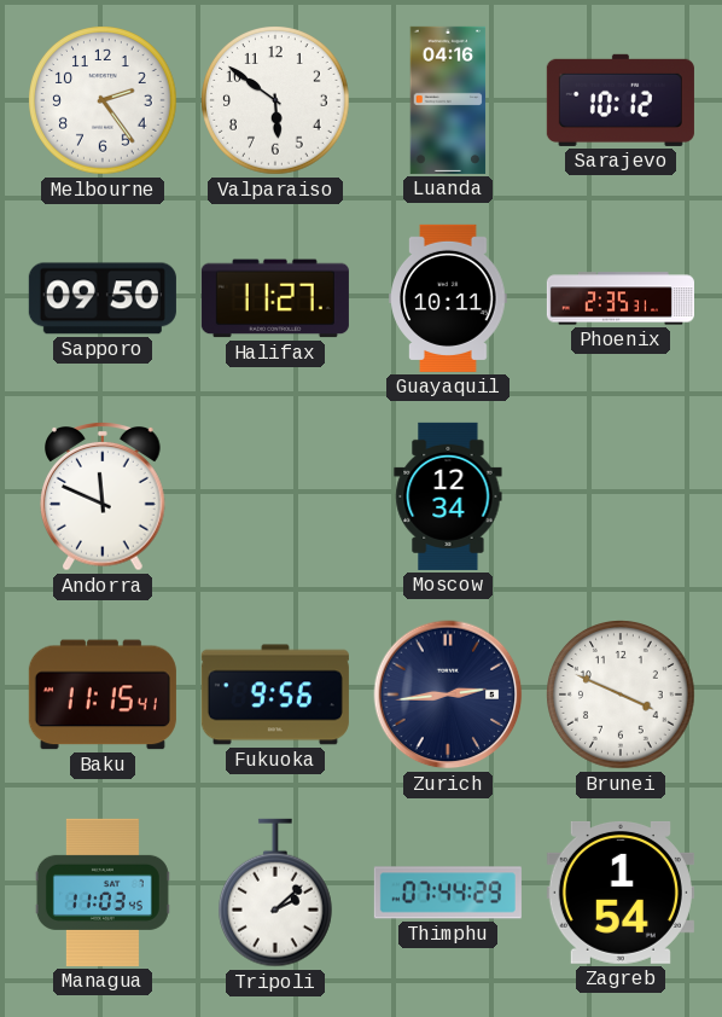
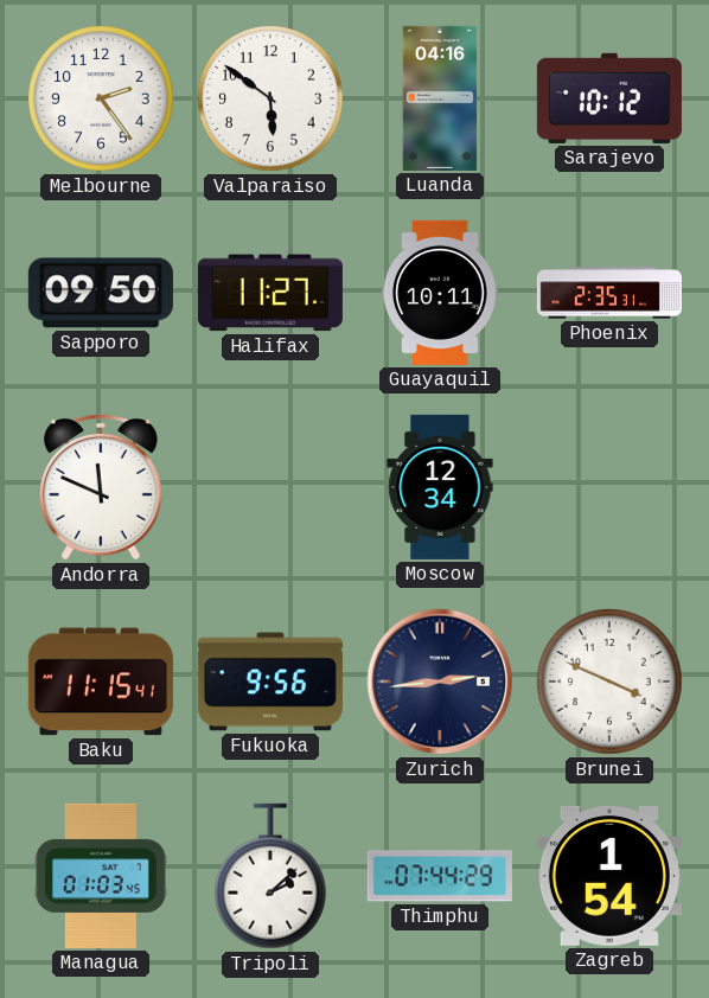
Managua: 11:03 -> 01:03 (101, 876)
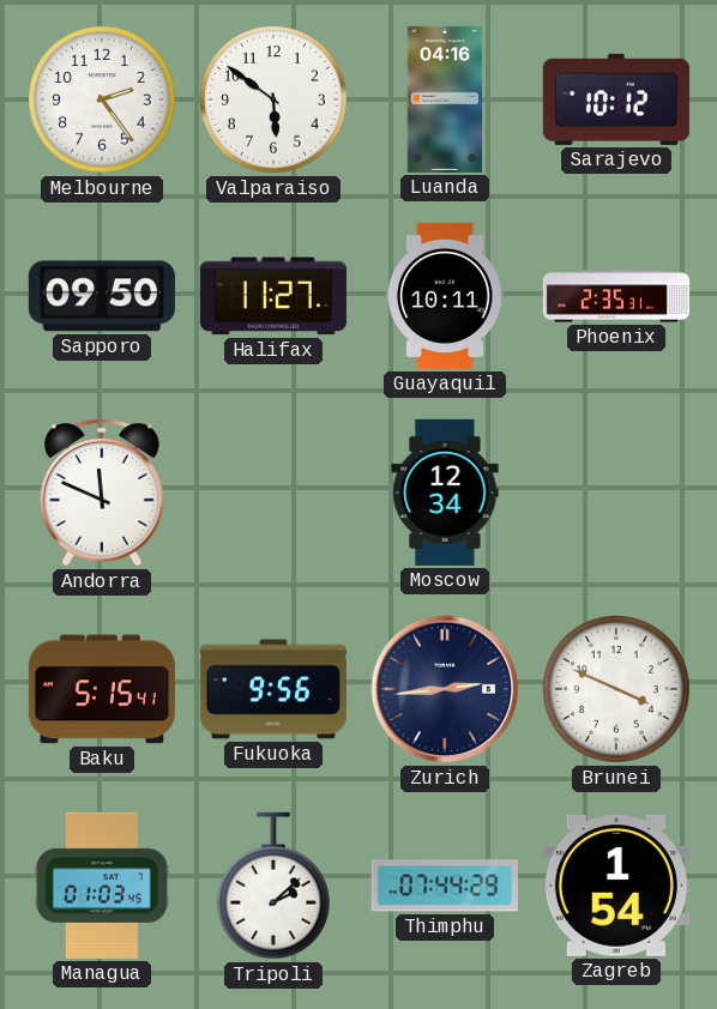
Baku: 11:15 -> 5:15 (102, 689)
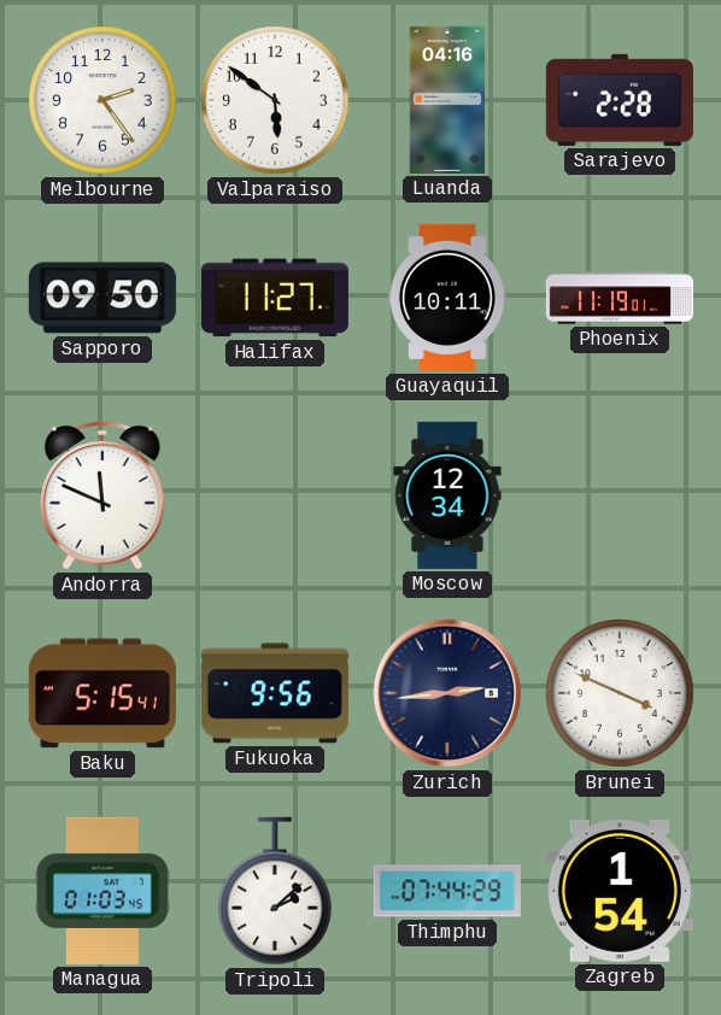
Sarajevo: 10:12 -> 2:28 (620, 100)
Phoenix: 2:35 -> 11:19 (620, 298)
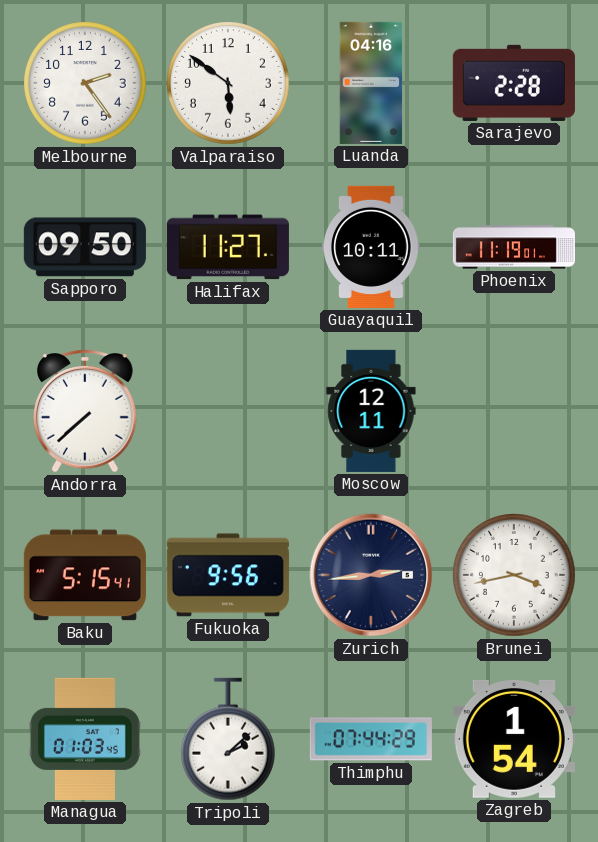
Andorra: 11:49 -> 7:38 (86, 412)
Moscow: 12:34 -> 12:11 (371, 411)
Brunei: 3:49 -> 3:43 (514, 575)
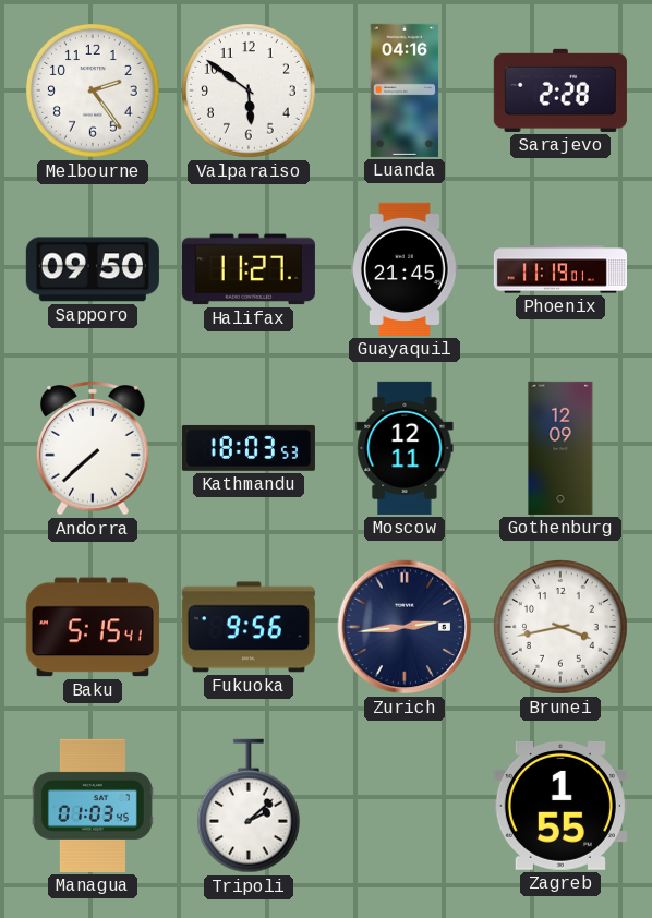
Guayaquil: 10:11 -> 21:45 (405, 269)
Kathmandu: none -> 18:03 (249, 448)
Gothenburg: none -> 12:09 (560, 448)
Thimphu: 07:44 -> none (371, 739)
Zagreb: 1:54 -> 1:55 (560, 806)
